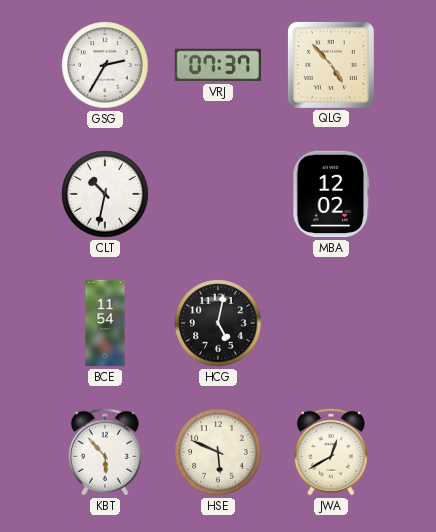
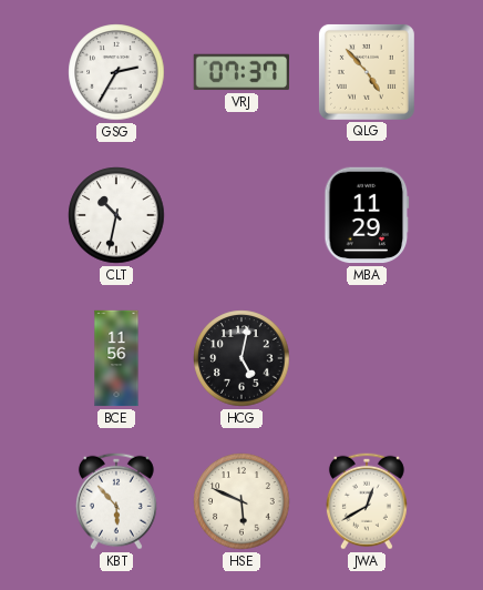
MBA: 12:02 -> 11:29 (367, 215)
BCE: 11:54 -> 11:56 (116, 358)
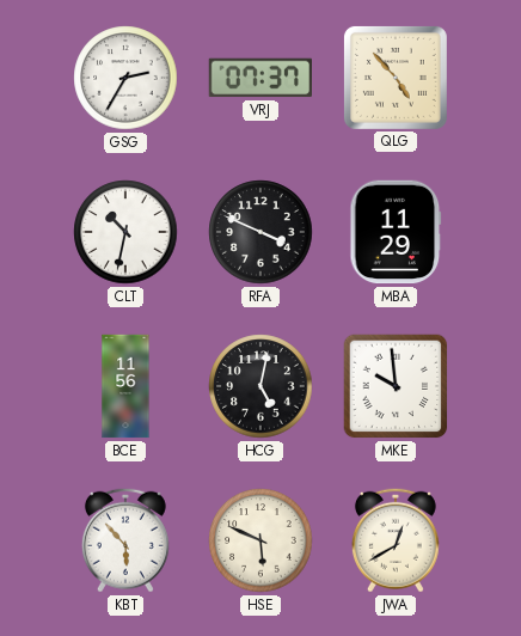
RFA: none -> 3:49 (260, 232)
MKE: none -> 9:59 (396, 386)
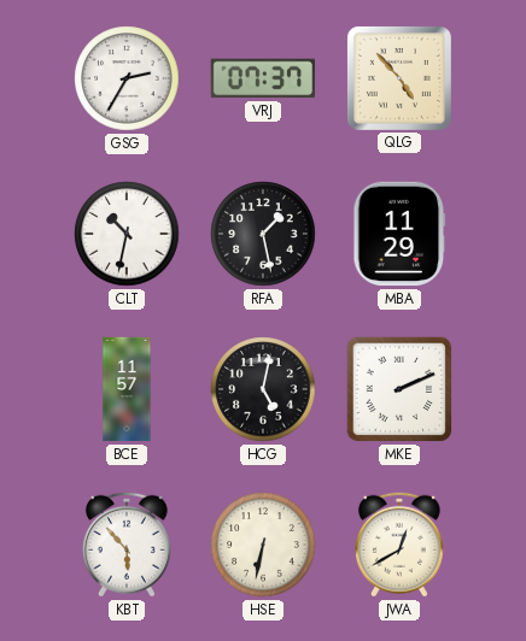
RFA: 3:49 -> 1:28 (263, 234)
BCE: 11:56 -> 11:57 (127, 389)
MKE: 9:59 -> 2:11 (399, 389)
HSE: 5:49 -> 6:32 (263, 545)
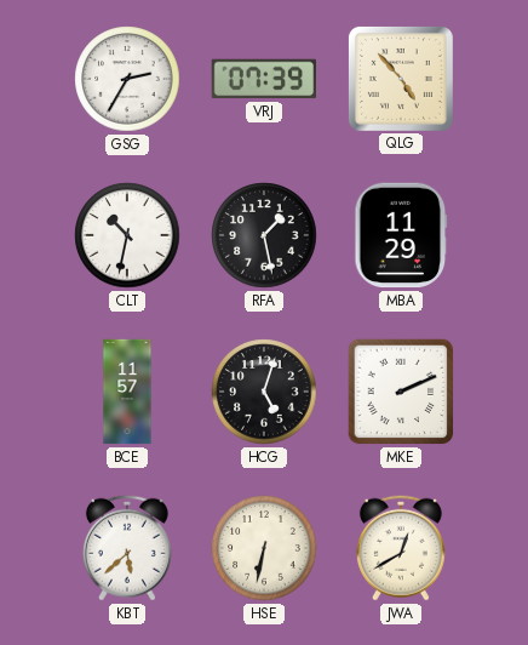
VRJ: 07:37 -> 07:39 (263, 79)
HCG: 5:02 -> 5:03 (264, 392)
KBT: 5:53 -> 5:38 (127, 548)
